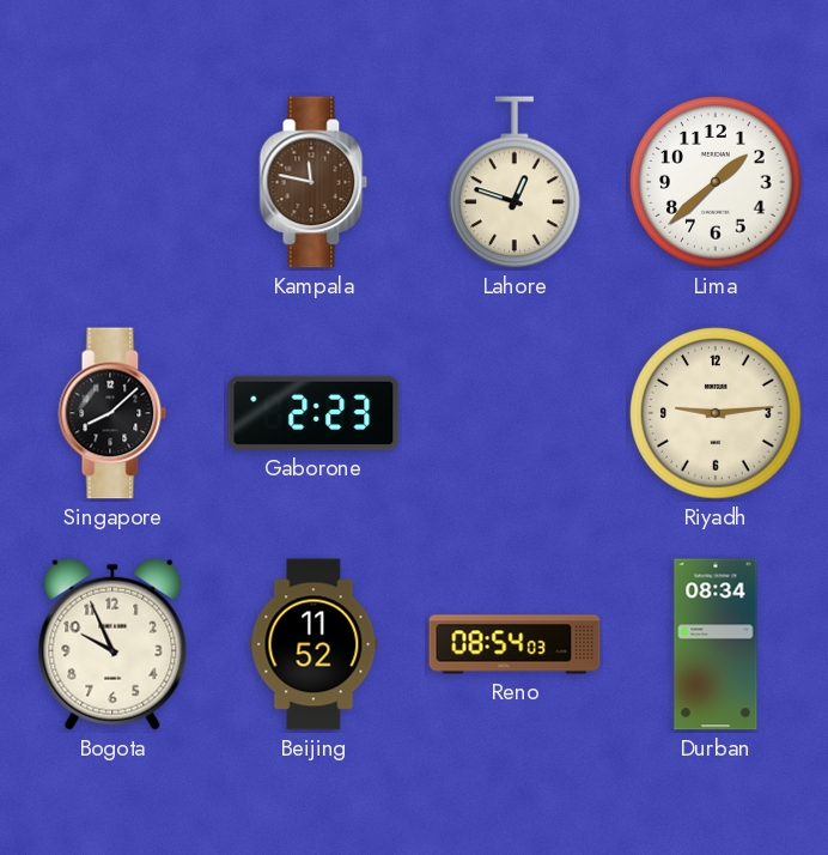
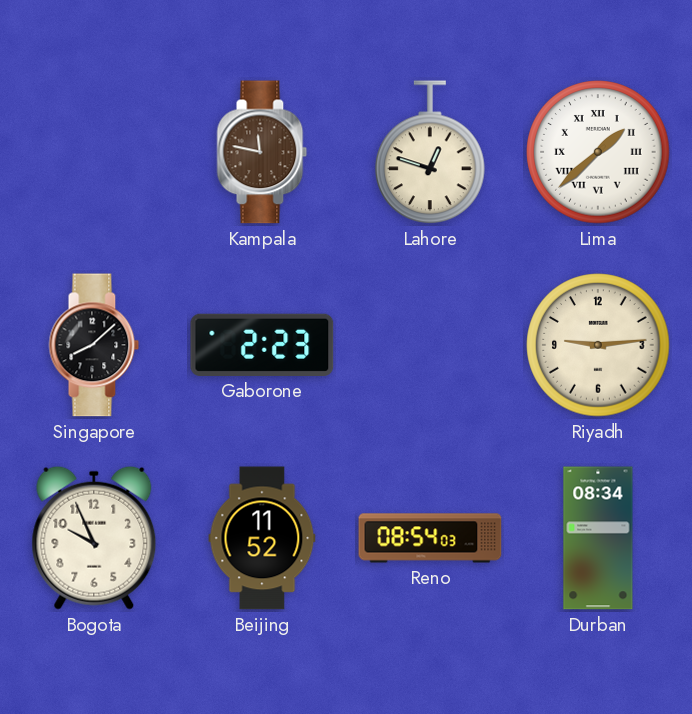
Lima numerals: Arabic -> Roman (598, 152)
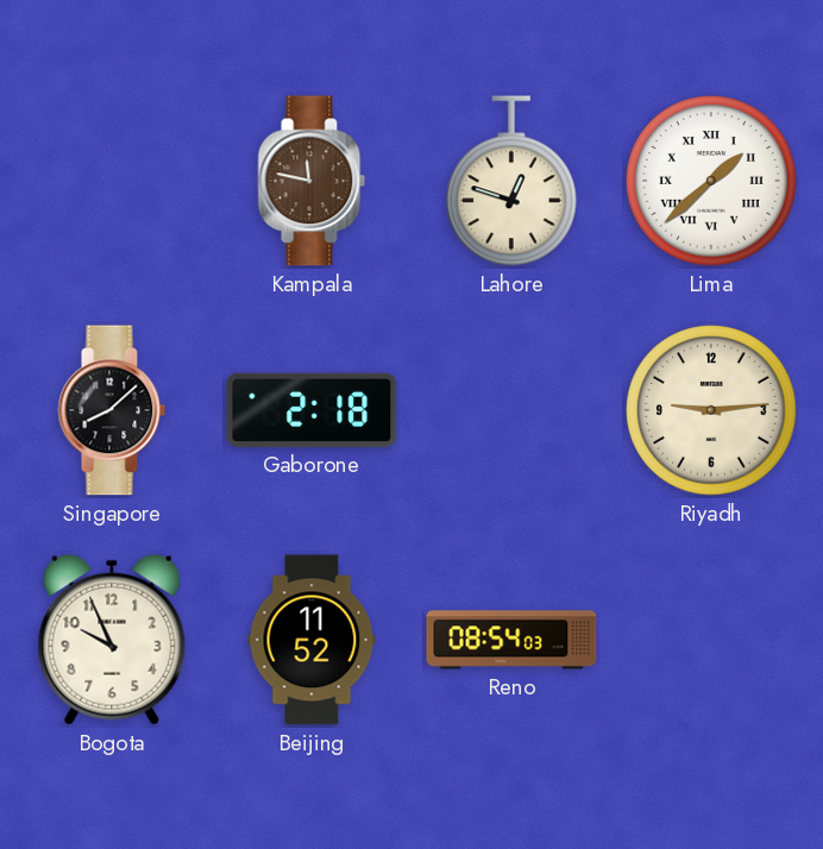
Gaborone: 2:23 -> 2:18 (312, 410)
Durban: 08:34 -> none (598, 538)
